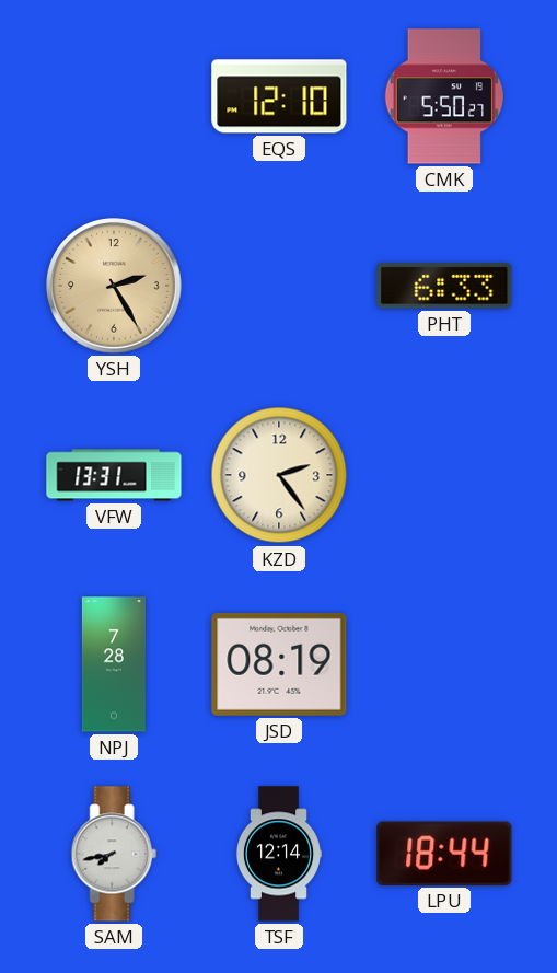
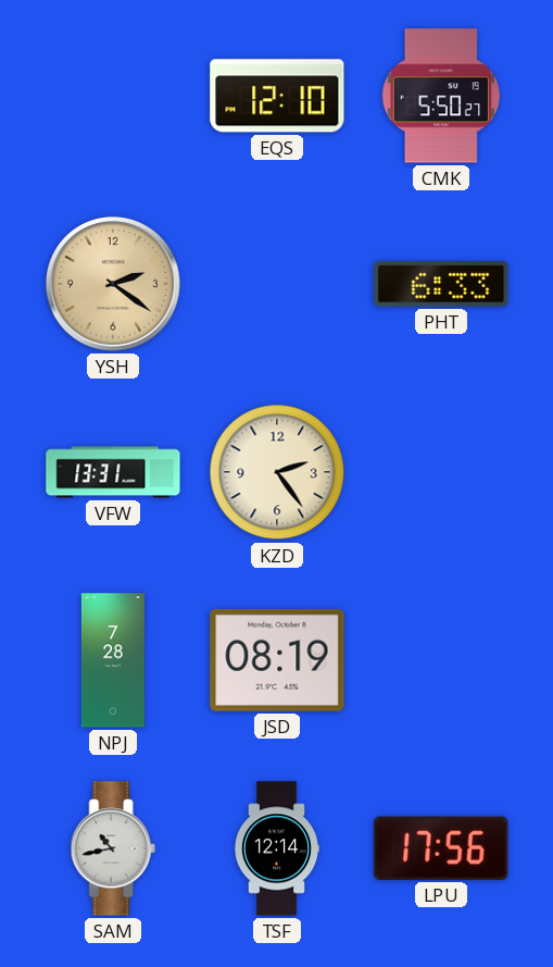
YSH: 2:25 -> 2:21 (114, 285)
SAM: 7:43 -> 10:43 (113, 848)
LPU: 18:44 -> 17:56 (441, 848)
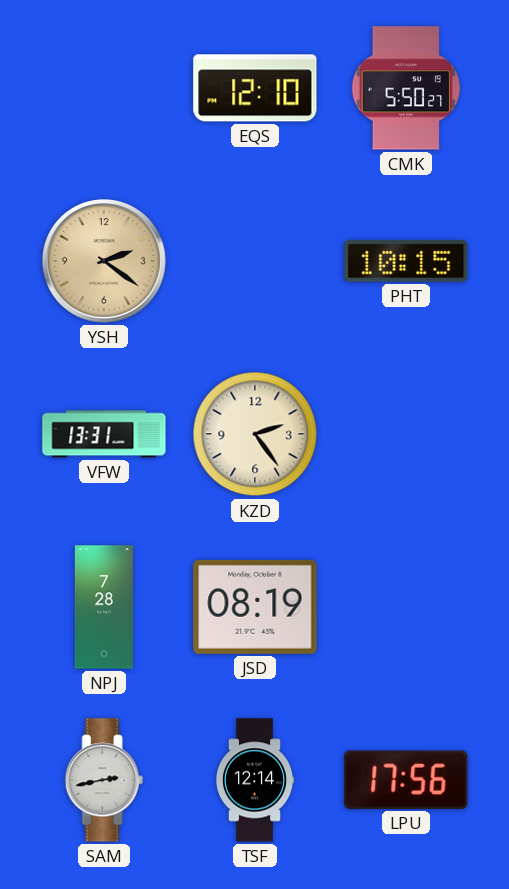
PHT: 6:33 -> 10:15 (406, 261)
SAM: 10:43 -> 2:43 (104, 780)
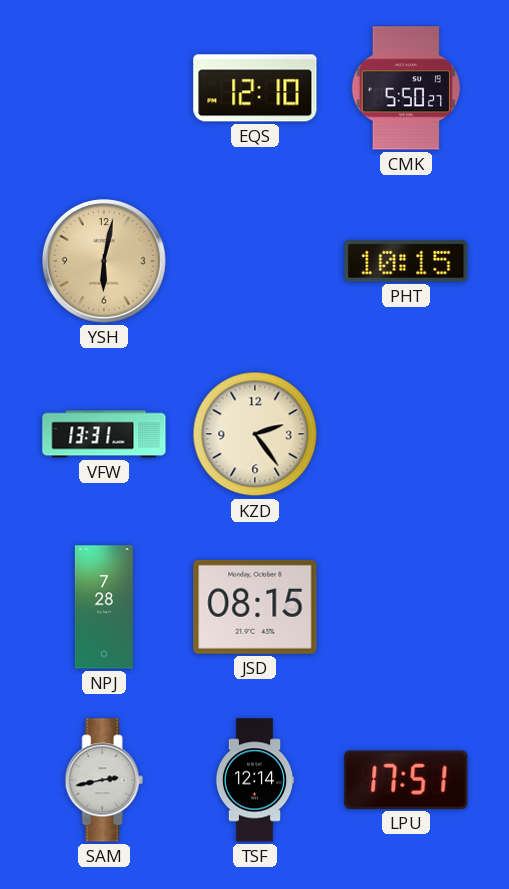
YSH: 2:21 -> 6:02 (105, 262)
JSD: 08:19 -> 08:15 (255, 607)
LPU: 17:56 -> 17:51 (406, 780)
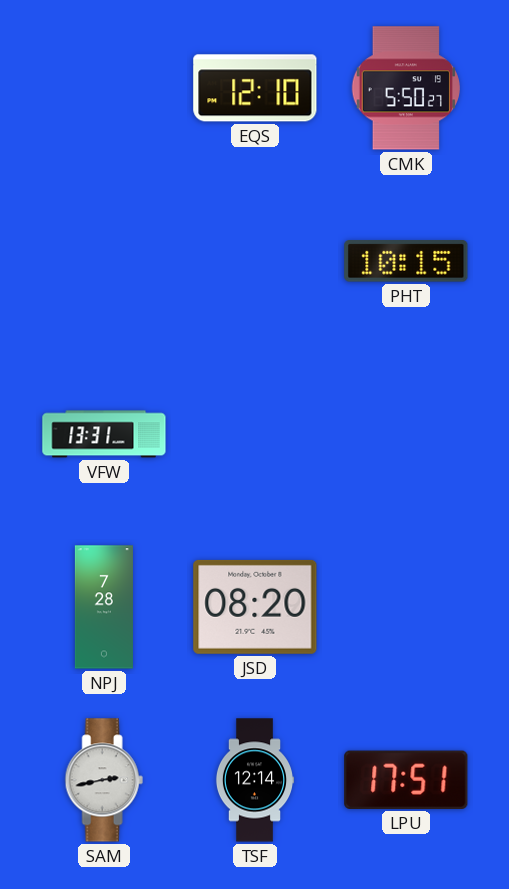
YSH: 6:02 -> none (105, 262)
KZD: 2:24 -> none (255, 434)
JSD: 08:15 -> 08:20 (255, 607)
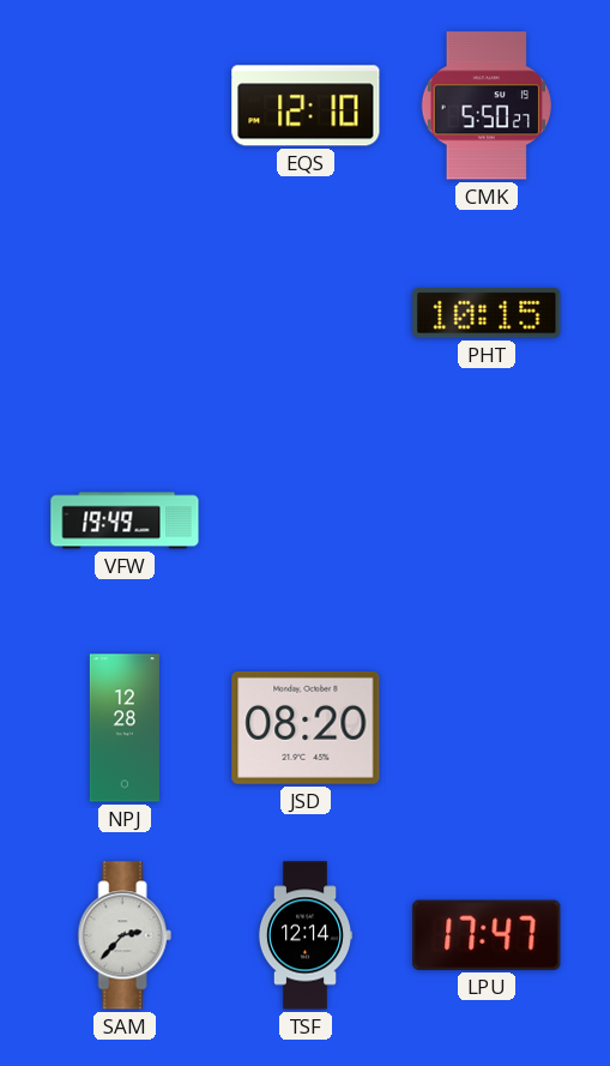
VFW: 13:31 -> 19:49 (125, 520)
NPJ: 7:28 -> 12:28 (125, 728)
SAM: 2:43 -> 2:37 (125, 935)
LPU: 17:51 -> 17:47 (487, 935)
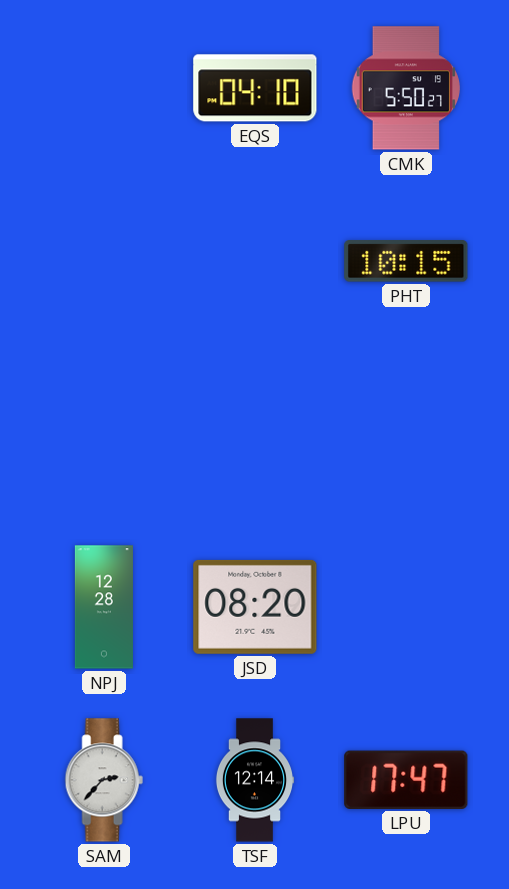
EQS: 12:10 -> 04:10 (255, 88)
VFW: 19:49 -> none (125, 520)
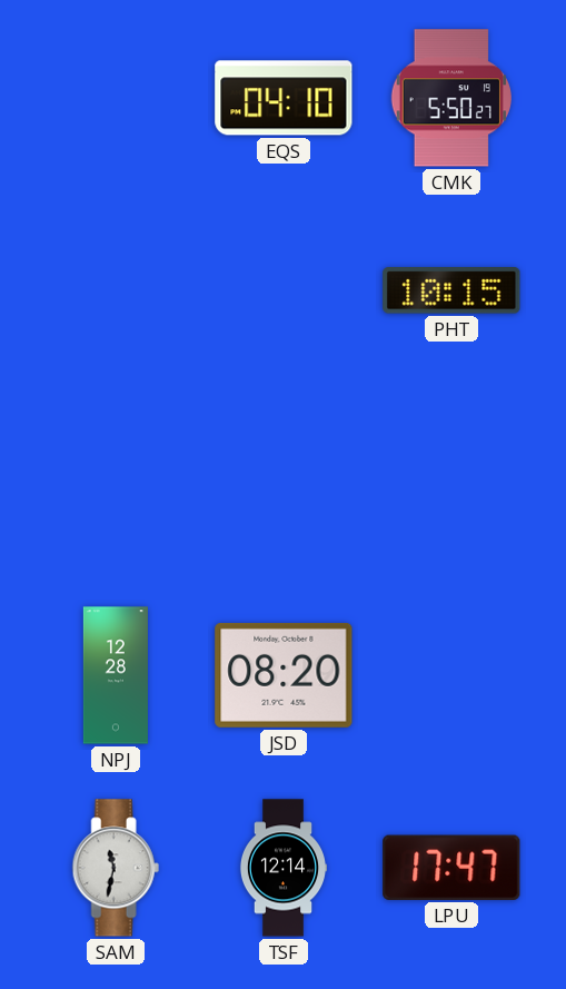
SAM: 2:37 -> 11:32 (116, 868)
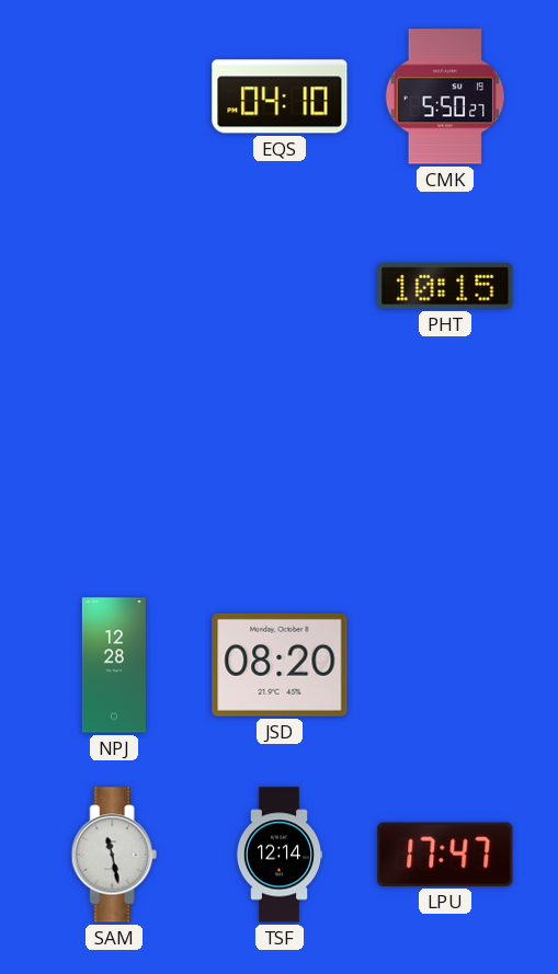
SAM: 11:32 -> 11:28 (114, 855)
